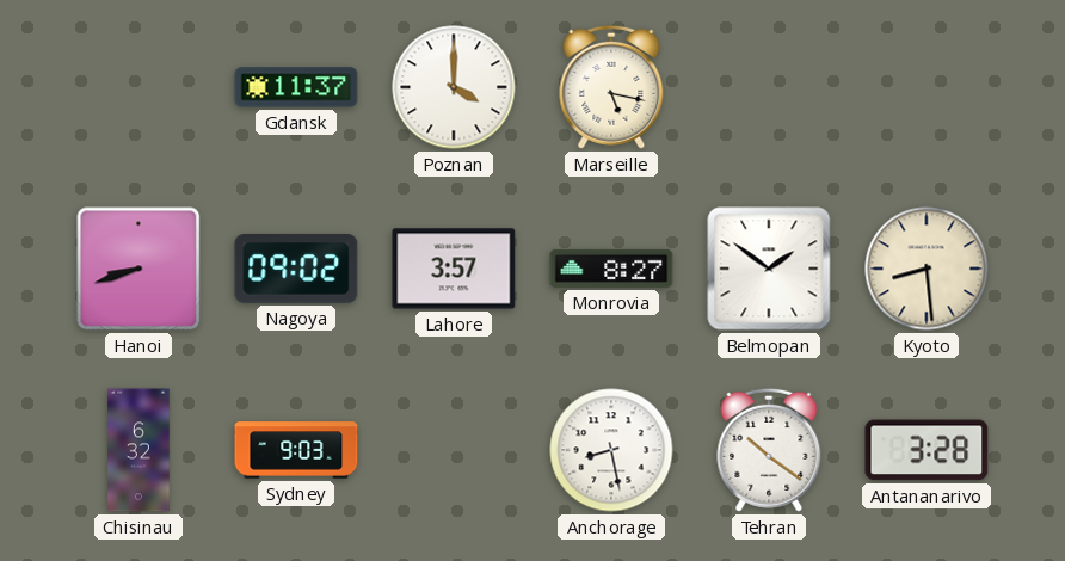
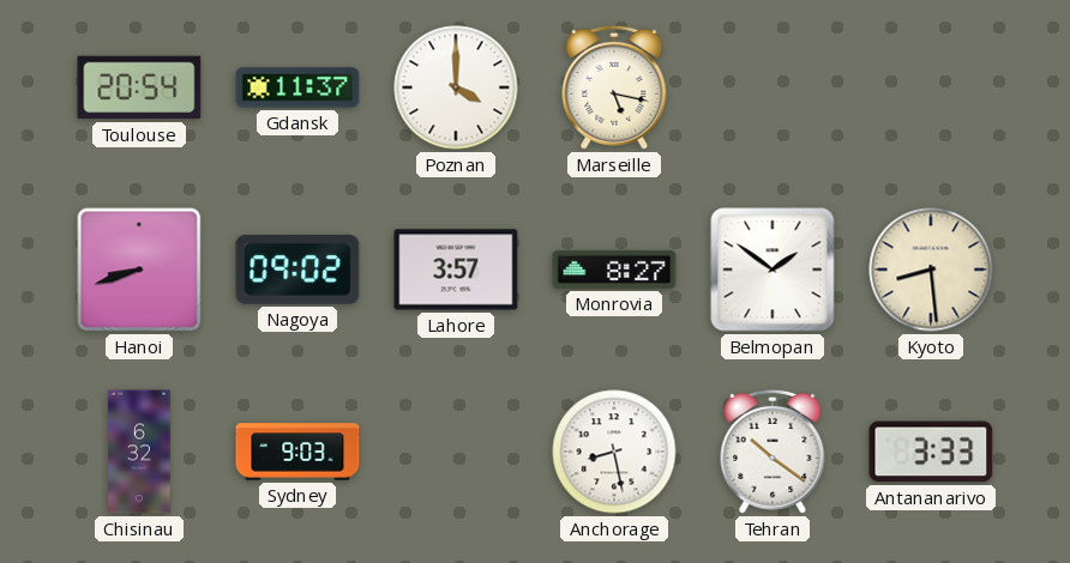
Toulouse: none -> 20:54 (139, 87)
Antananarivo: 3:28 -> 3:33 (931, 452)
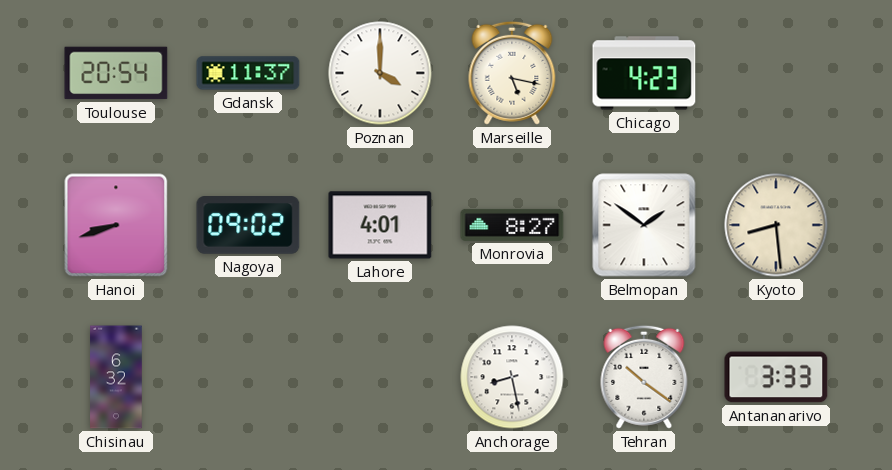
Chicago: none -> 4:23 (644, 73)
Lahore: 3:57 -> 4:01 (380, 225)
Sydney: 9:03 -> none (297, 452)
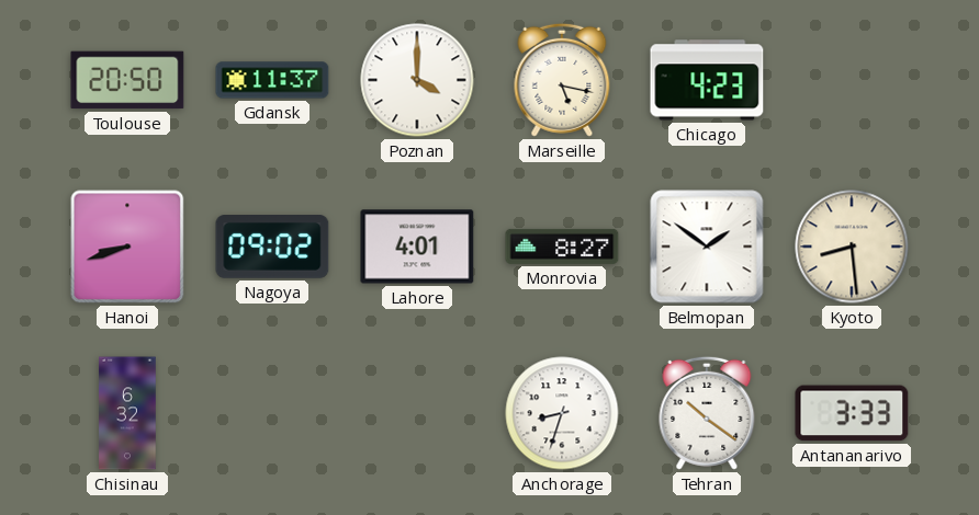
Toulouse: 20:54 -> 20:50 (127, 80)
Anchorage: 8:28 -> 8:33 (562, 413)
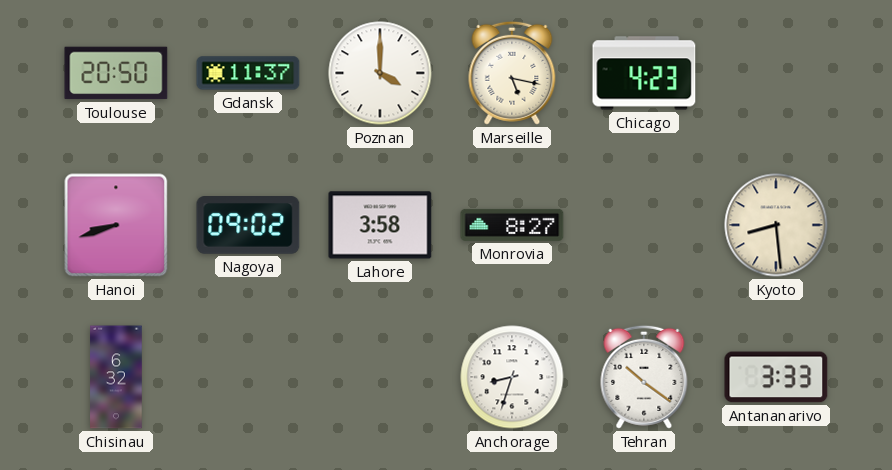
Lahore: 4:01 -> 3:58 (380, 225)
Belmopan: 1:51 -> none (707, 247)
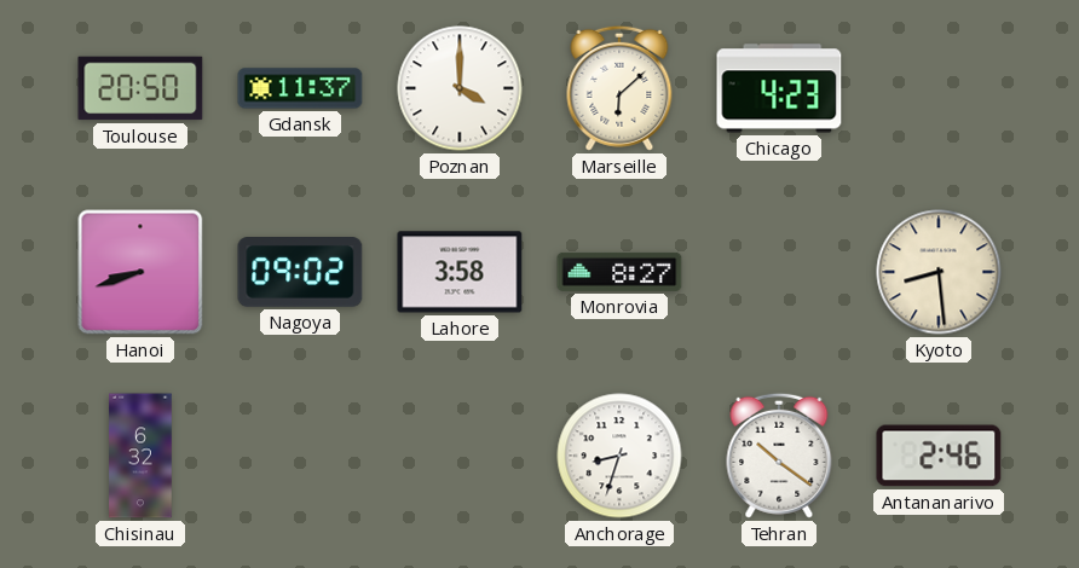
Marseille: 5:17 -> 6:08 (619, 88)
Antananarivo: 3:33 -> 2:46 (939, 456)
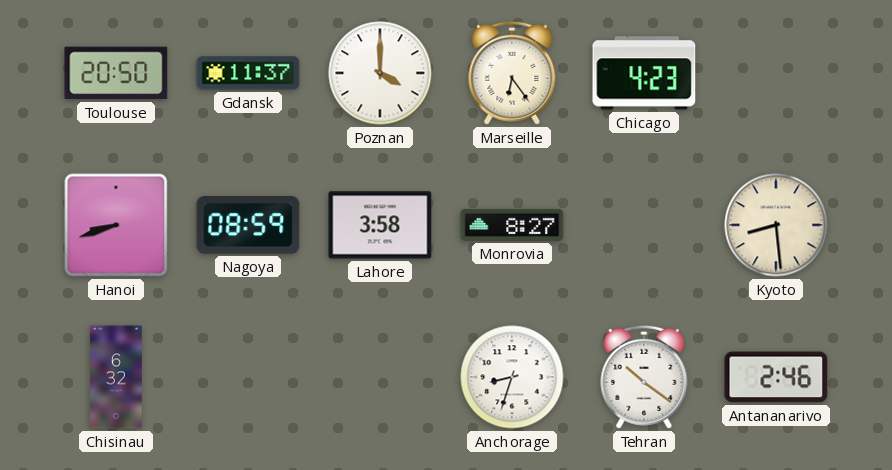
Marseille: 6:08 -> 6:24 (512, 73)
Nagoya: 09:02 -> 08:59 (248, 226)
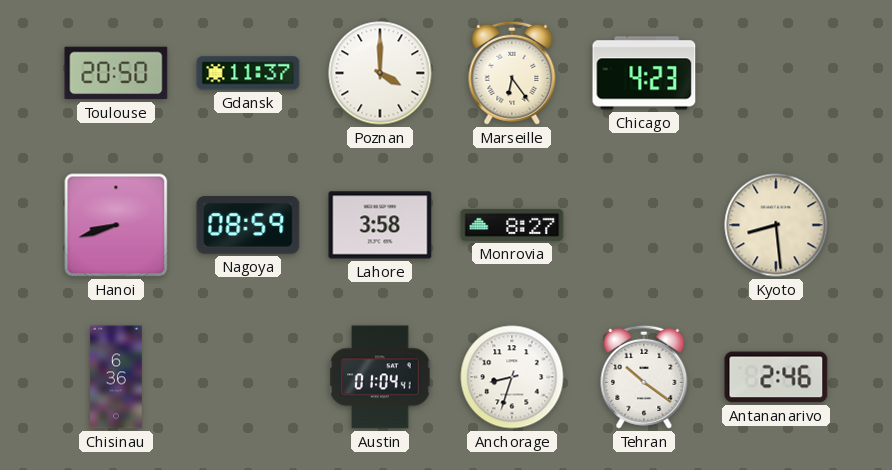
Chisinau: 6:32 -> 6:36 (116, 377)
Austin: none -> 01:04 (380, 377)
